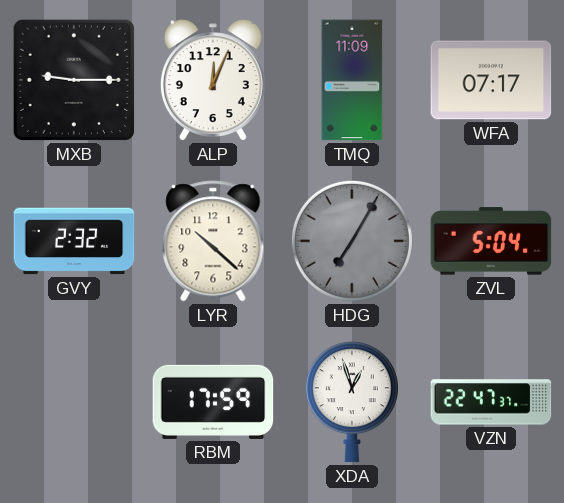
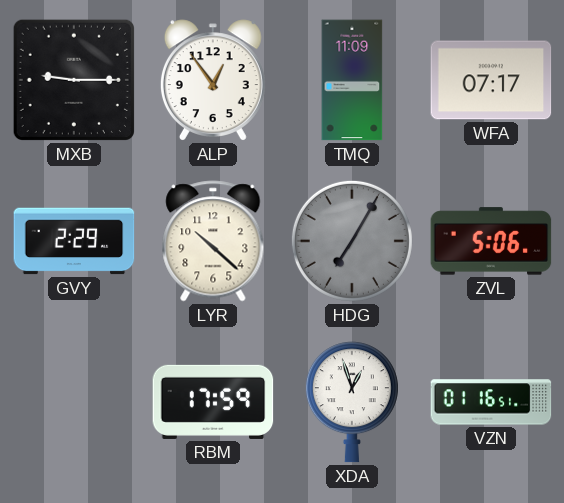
ALP: 12:04 -> 12:54 (213, 80)
GVY: 2:32 -> 2:29 (74, 241)
ZVL: 5:04 -> 5:06 (491, 241)
VZN: 22:47 -> 01:16 (491, 402)
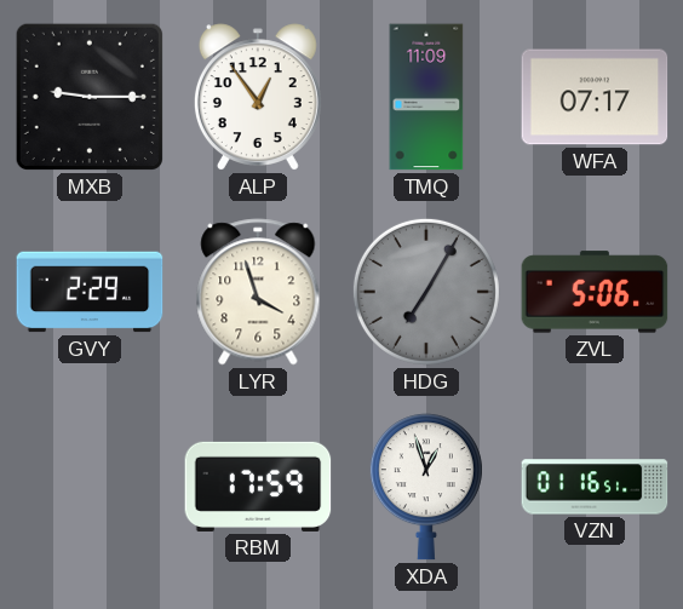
LYR: 10:22 -> 3:57 (258, 292)
